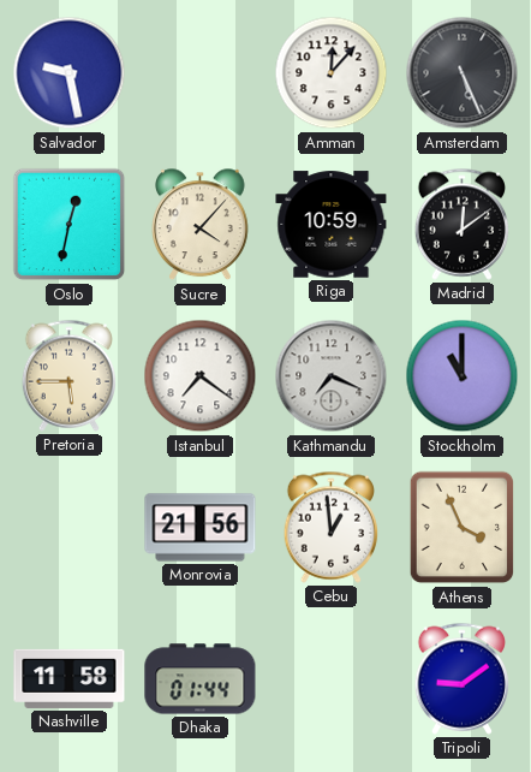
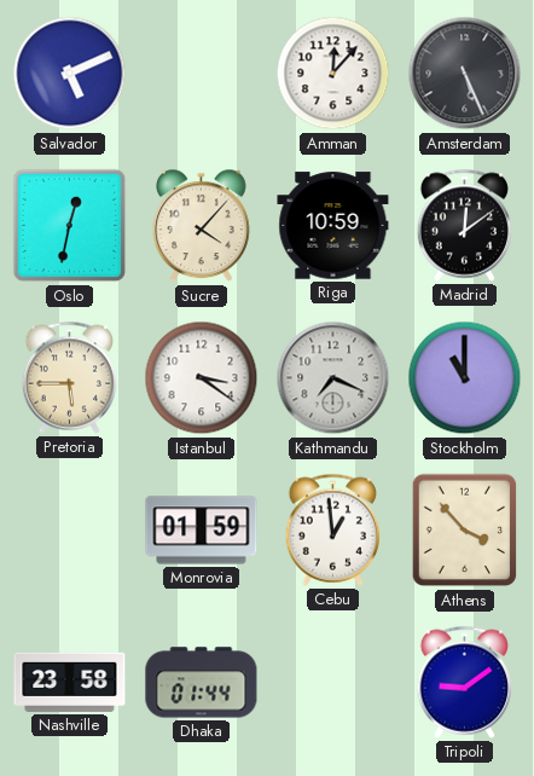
Salvador: 9:28 -> 5:11 (70, 74)
Istanbul: 7:21 -> 3:21 (202, 378)
Monrovia: 21:56 -> 01:59 (202, 531)
Athens: 3:56 -> 3:53 (465, 531)
Nashville: 11:58 -> 23:58 (70, 682)
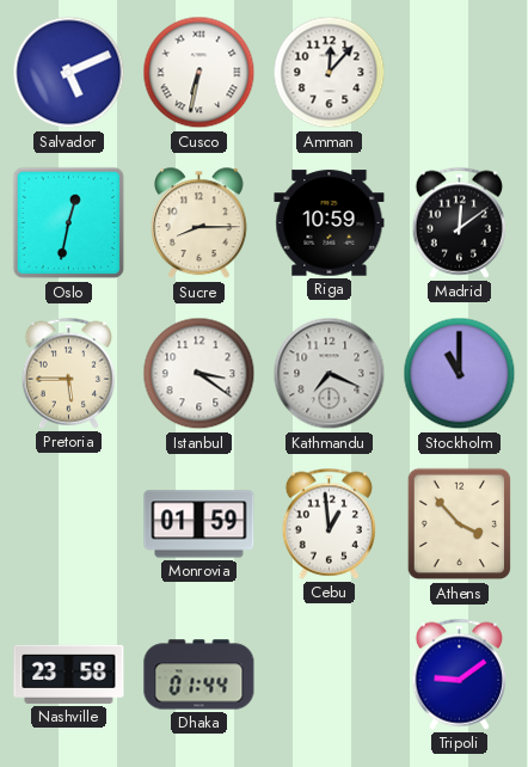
Cusco: none -> 6:32 (199, 73)
Amsterdam: 5:26 -> none (465, 74)
Sucre: 4:07 -> 8:15 (199, 223)
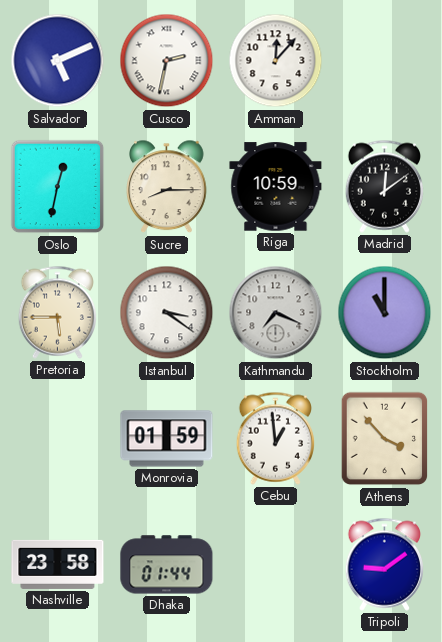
Cusco: 6:32 -> 2:32 (167, 61)
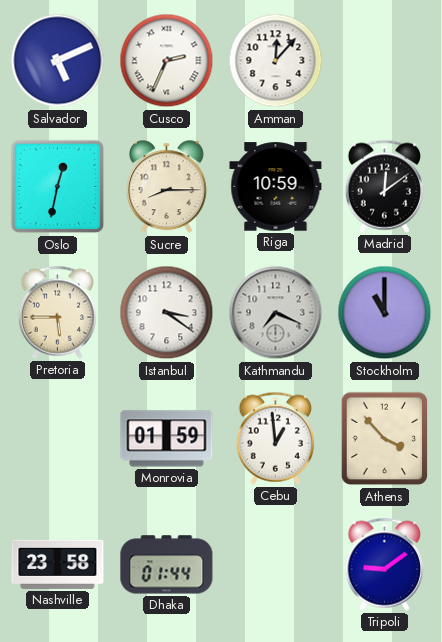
Cusco: 2:32 -> 2:34 (167, 61)
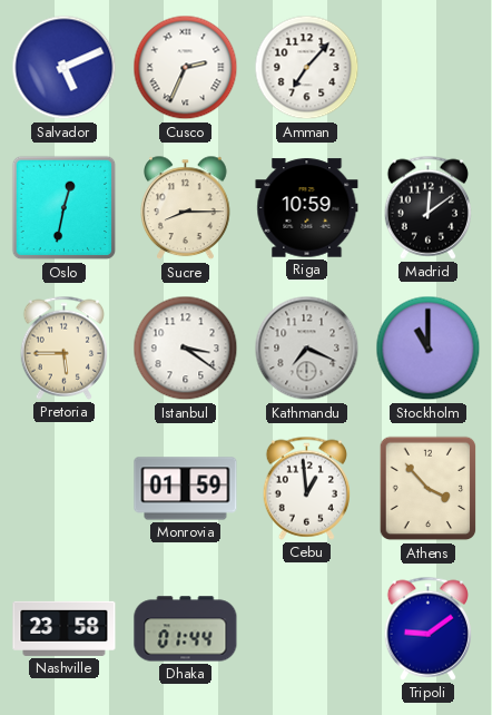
Amman: 12:07 -> 7:07 (307, 68)
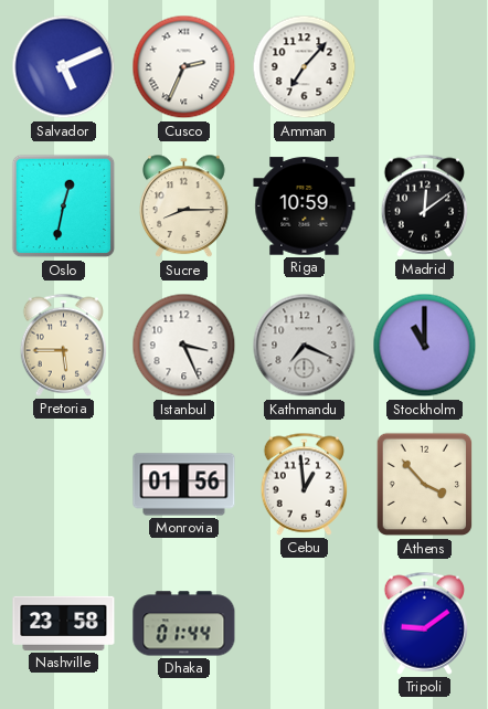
Istanbul: 3:21 -> 3:26 (184, 346)
Monrovia: 01:59 -> 01:56 (184, 485)
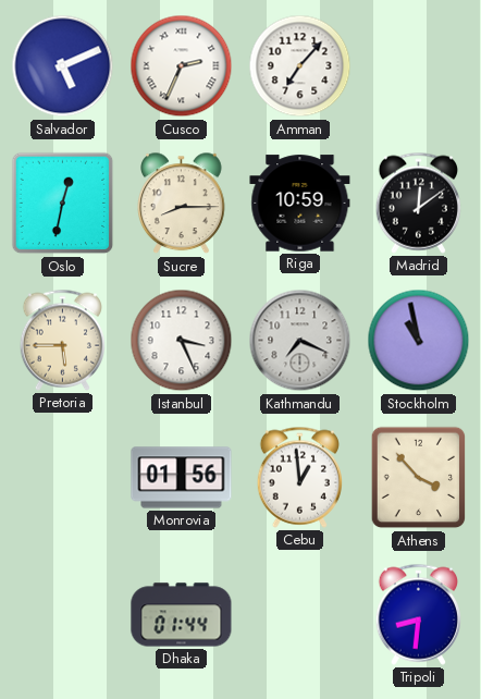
Stockholm: 11:00 -> 10:58 (419, 341)
Nashville: 23:58 -> none (64, 623)
Tripoli: 9:09 -> 8:31 (418, 614)
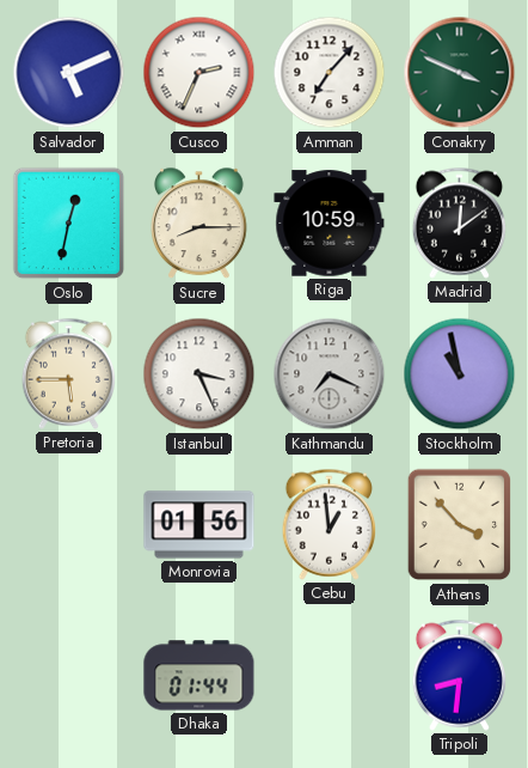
Conakry: none -> 3:49 (460, 73)
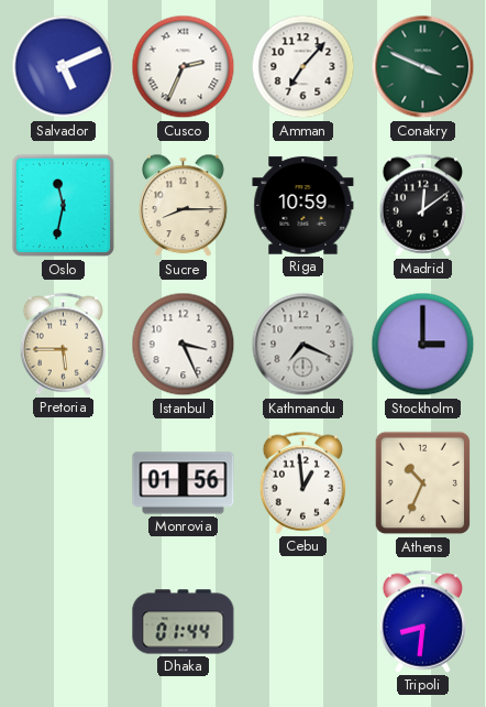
Oslo: 12:32 -> 11:32 (64, 206)
Stockholm: 10:58 -> 3:00 (423, 345)
Athens: 3:53 -> 10:34 (423, 483)
